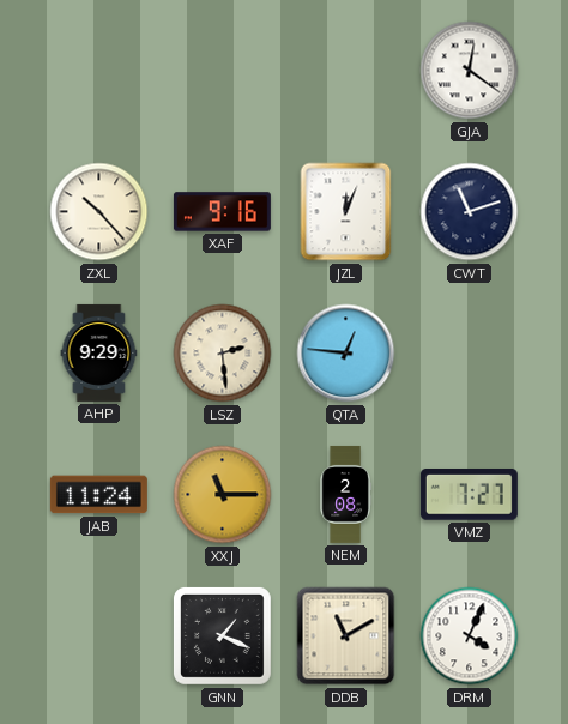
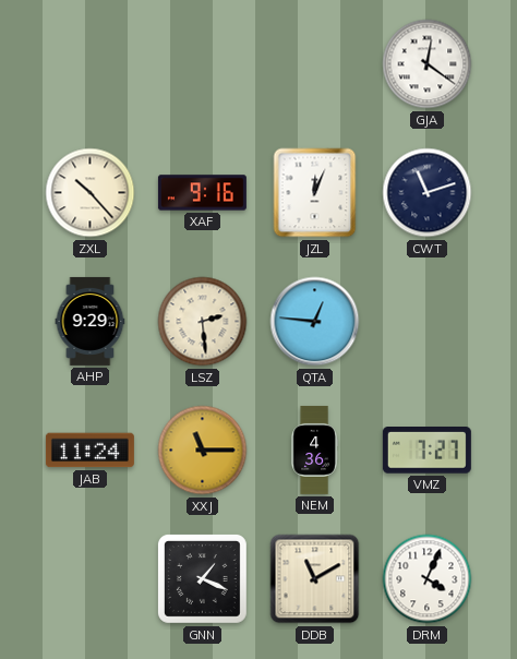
NEM: 2:08 -> 4:36 (314, 450)
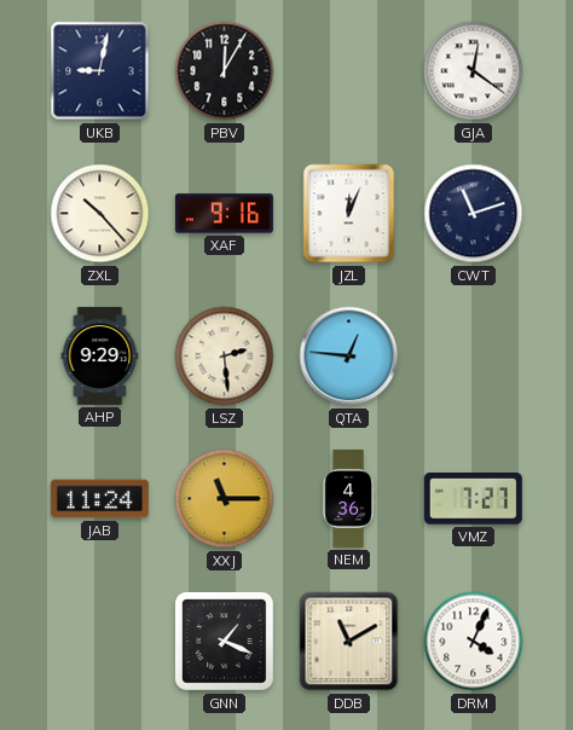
UKB: none -> 9:02 (100, 71)
PBV: none -> 12:05 (225, 71)
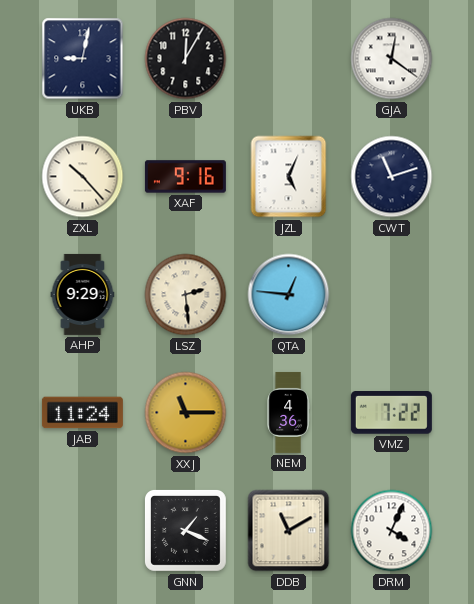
JZL: 12:04 -> 5:04 (289, 177)
VMZ: 7:27 -> 7:22 (391, 413)
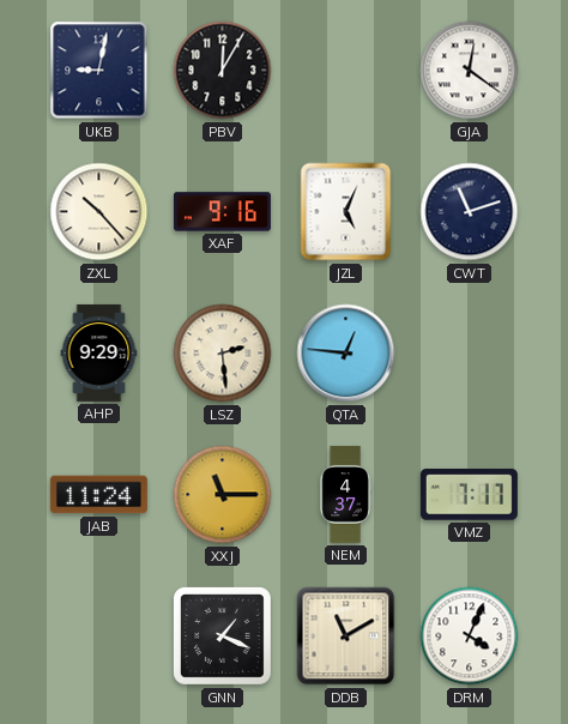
NEM: 4:36 -> 4:37 (345, 494)
VMZ: 7:22 -> 7:17 (469, 495)
